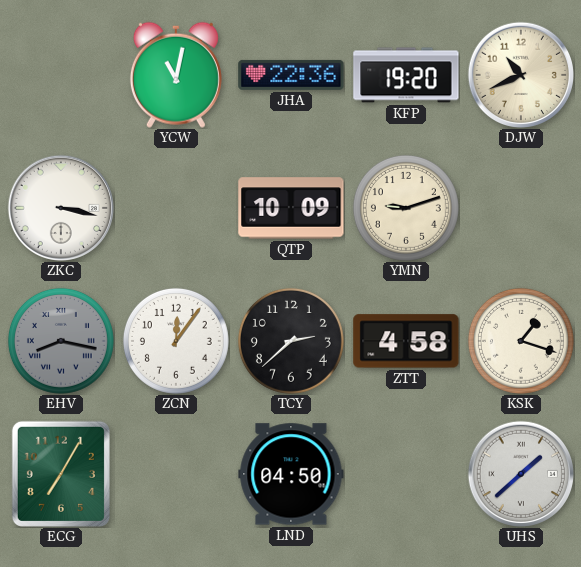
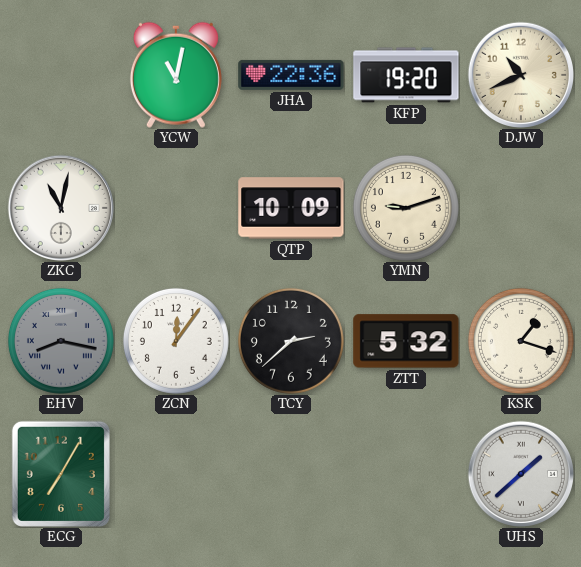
ZKC: 3:17 -> 11:02 (60, 207)
ZTT: 4:58 -> 5:32 (406, 341)
LND: 04:50 -> none (291, 474)
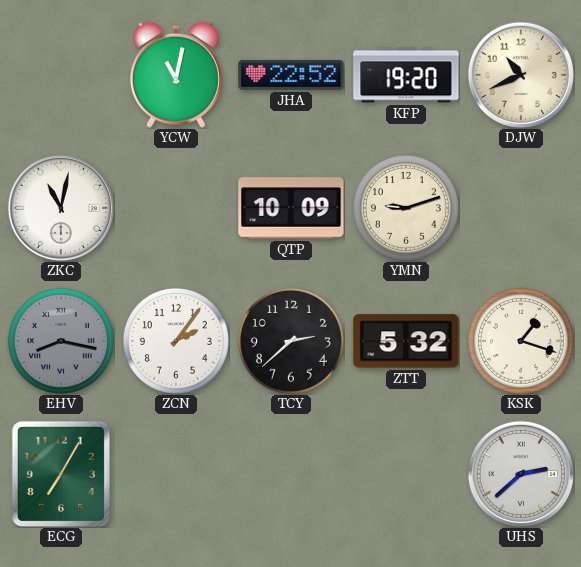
JHA: 22:36 -> 22:52 (291, 75)
ZCN: 12:06 -> 2:06 (176, 341)
UHS: 1:38 -> 2:38 (520, 473)
